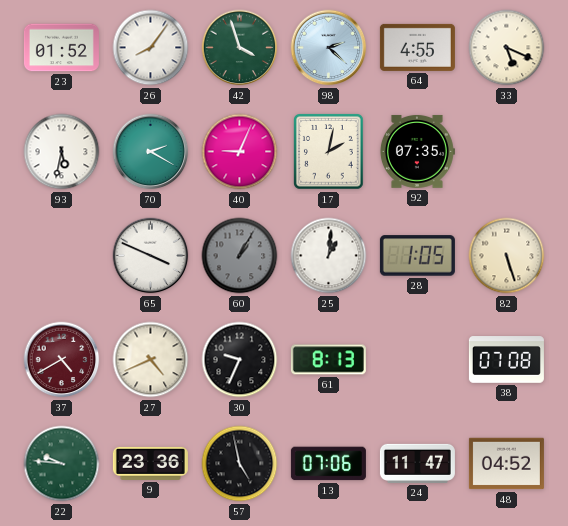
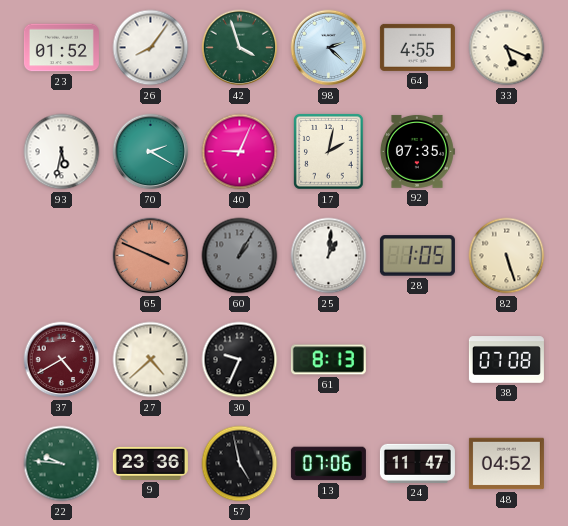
65 dial: white -> salmon (151, 256)
27: 4:41 -> 4:38 (151, 360)
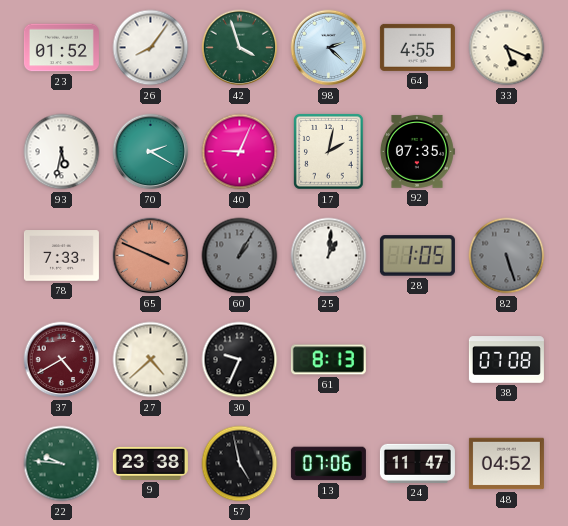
78: none -> 7:33 (61, 256)
82 dial: cream -> grey (507, 256)
9: 23:36 -> 23:38 (150, 463)
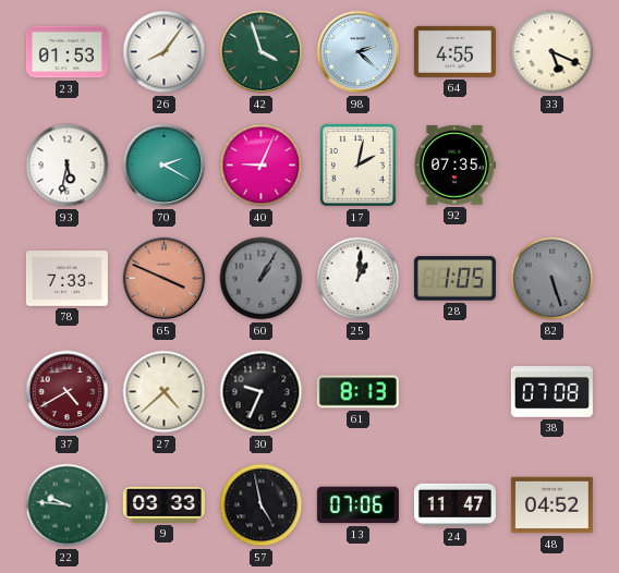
23: 01:52 -> 01:53 (66, 52)
9: 23:38 -> 03:33 (163, 504)
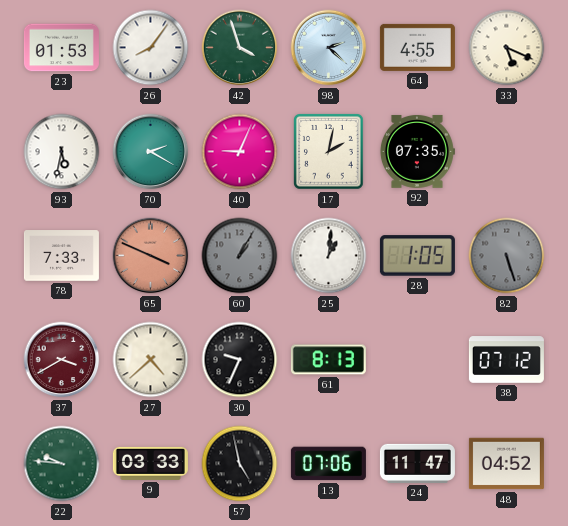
37: 4:40 -> 3:40 (62, 360)
38: 07:08 -> 07:12 (506, 360)
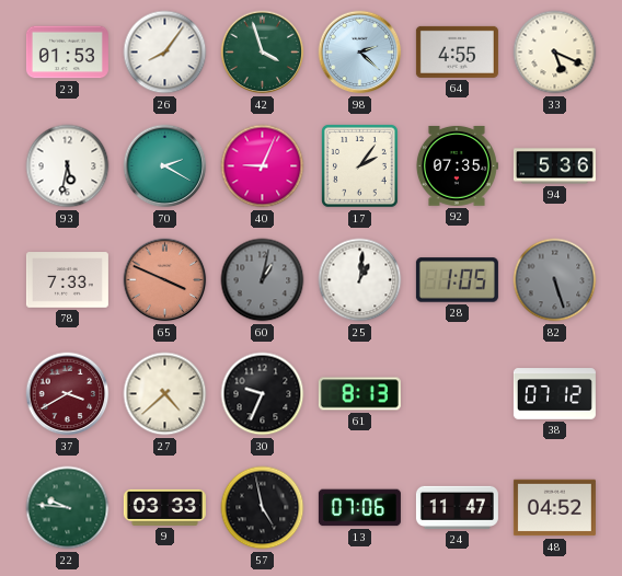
17: 2:02 -> 2:06 (360, 166)
94: none -> 5:36 (554, 166)
60: 1:05 -> 1:02 (263, 280)
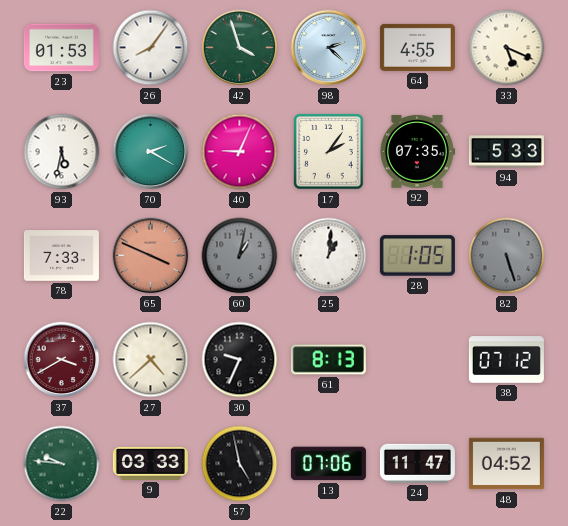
94: 5:36 -> 5:33 (506, 152)
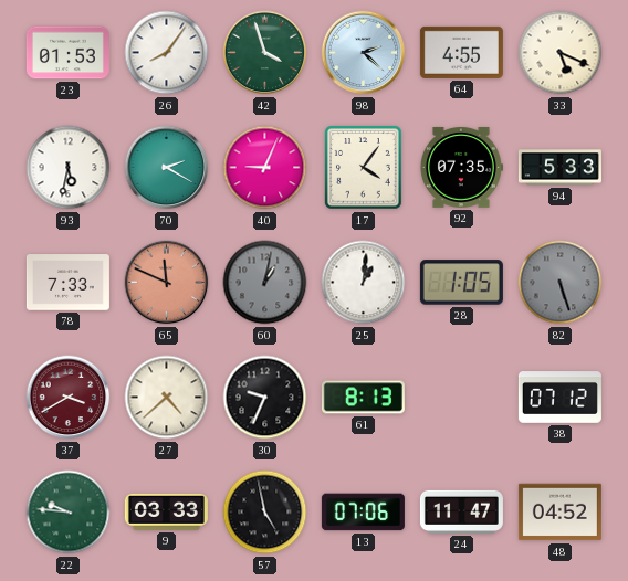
17: 2:06 -> 4:06 (364, 168)
65: 3:49 -> 11:49 (167, 283)
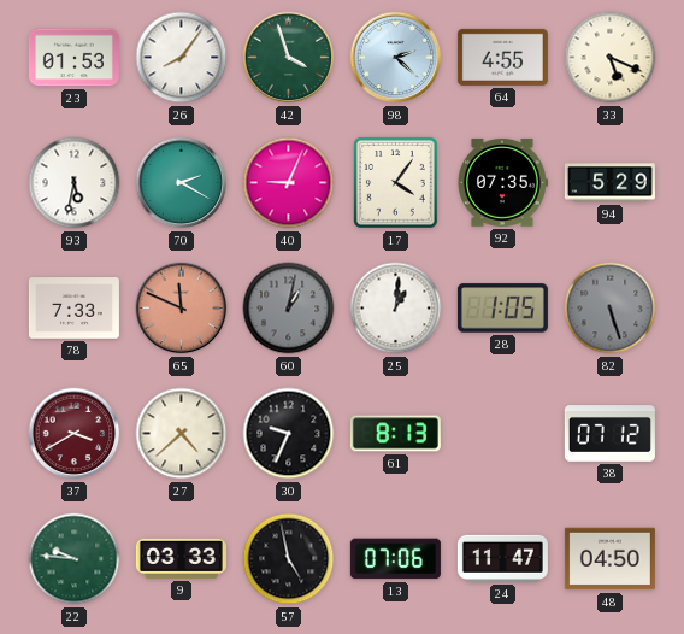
94: 5:33 -> 5:29 (609, 183)
48: 04:52 -> 04:50 (609, 559)
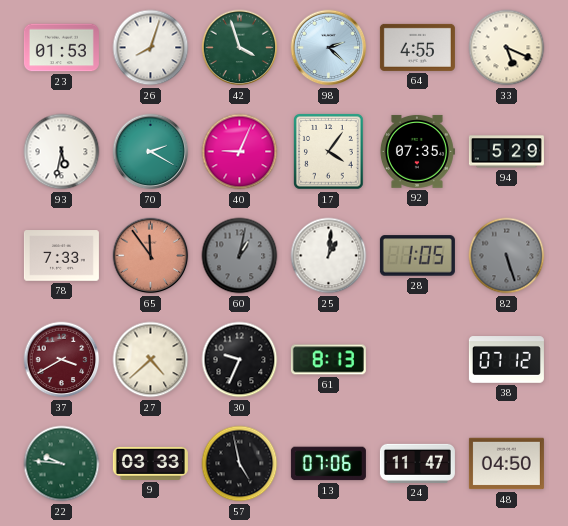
26: 8:06 -> 8:03 (151, 48)
65: 11:49 -> 11:54 (151, 256)
